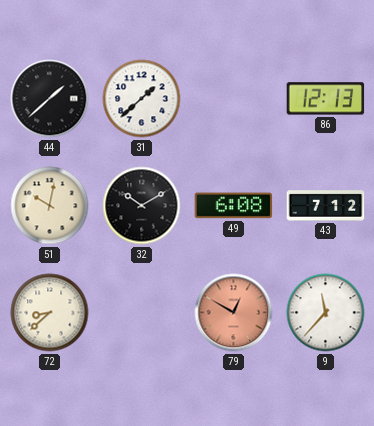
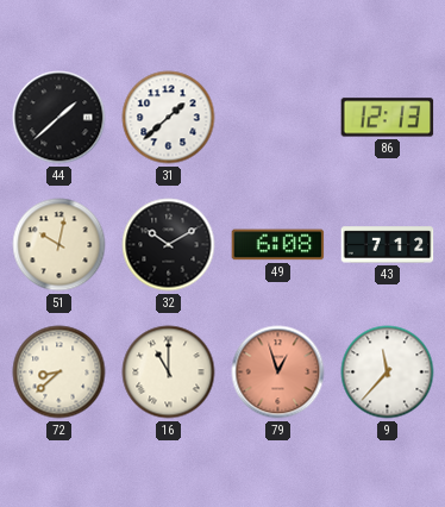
16: none -> 11:00 (169, 373)
79: 12:50 -> 12:57 (278, 373)
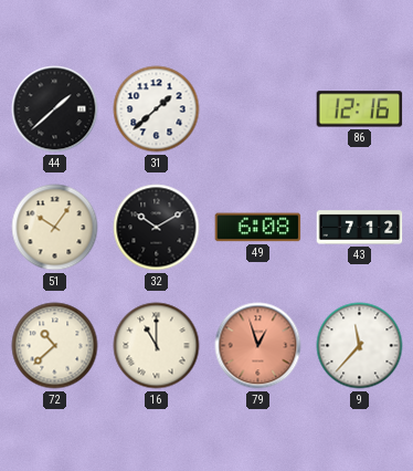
86: 12:13 -> 12:16 (360, 109)
51: 10:02 -> 10:06 (55, 228)
72: 8:38 -> 10:38 (55, 346)
